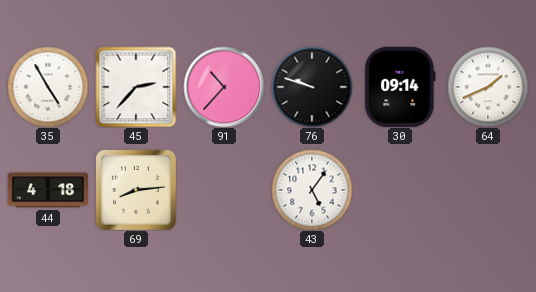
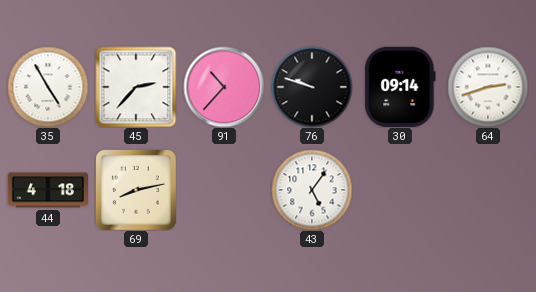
64: 1:41 -> 2:42 (488, 87)
69: 8:14 -> 8:13 (136, 190)
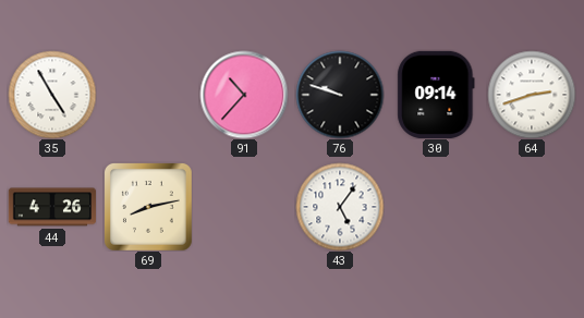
45: 2:37 -> none (136, 87)
44: 4:18 -> 4:26 (51, 207)
